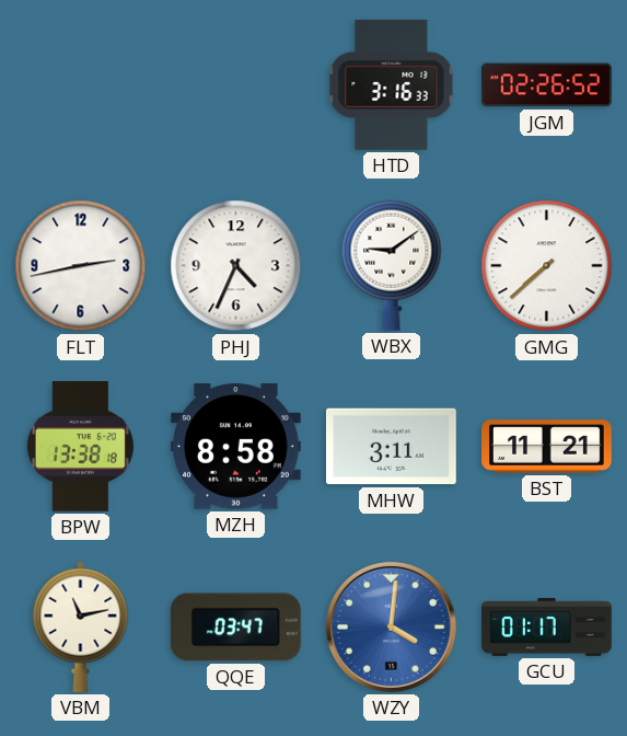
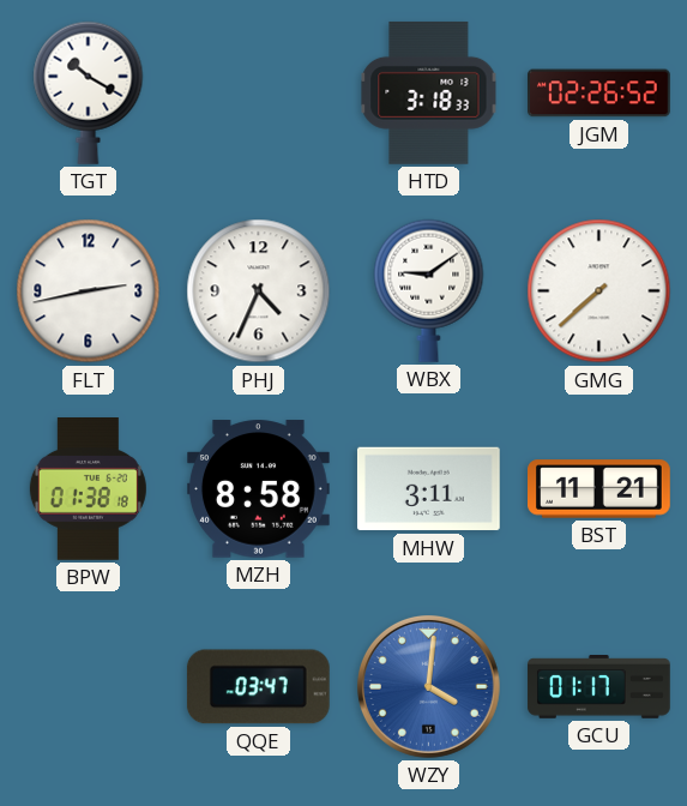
TGT: none -> 10:20 (89, 92)
HTD: 3:16 -> 3:18 (429, 92)
BPW: 13:38 -> 01:38 (88, 489)
VBM: 11:13 -> none (81, 626)
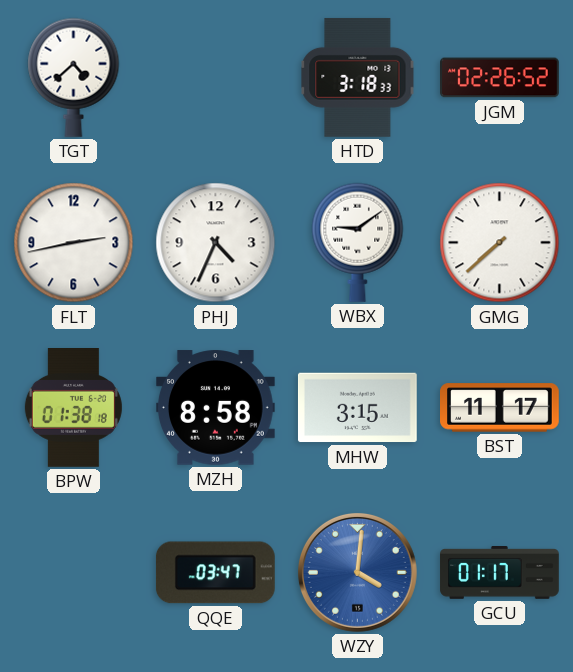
TGT: 10:20 -> 4:38 (74, 77)
MHW: 3:11 -> 3:15 (358, 408)
BST: 11:21 -> 11:17 (500, 408)
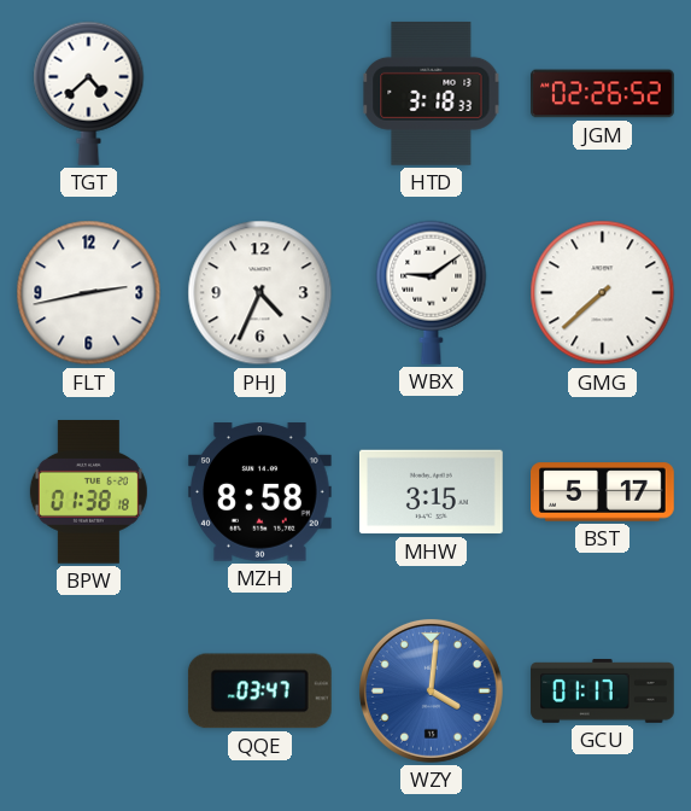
BST: 11:17 -> 5:17 (603, 492)
